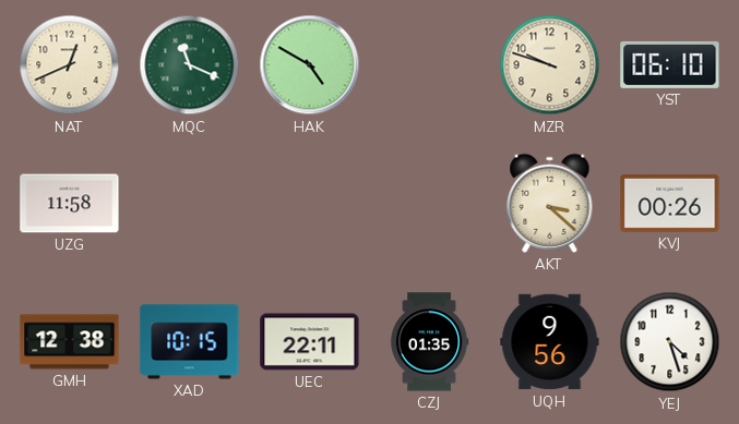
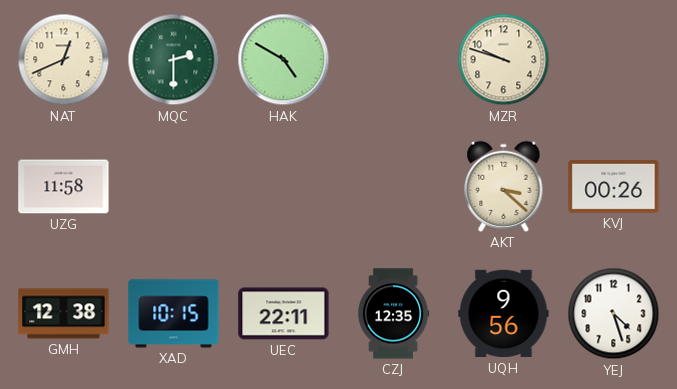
MQC: 11:19 -> 2:30 (174, 60)
YST: 06:10 -> none (670, 64)
CZJ: 01:35 -> 12:35 (393, 314)
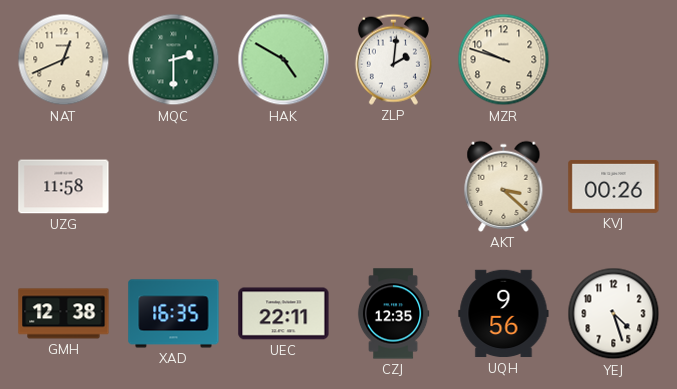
ZLP: none -> 2:01 (393, 59)
XAD: 10:15 -> 16:35 (174, 314)
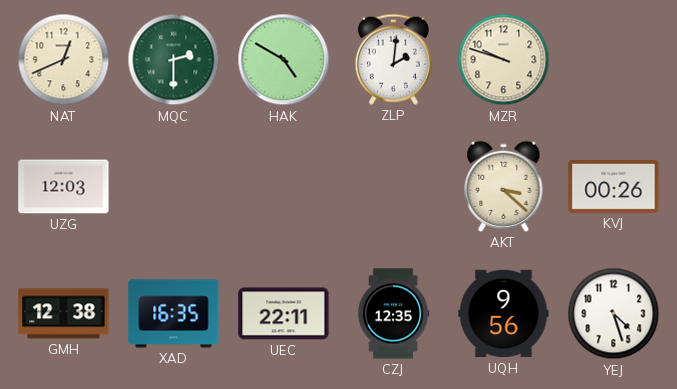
UZG: 11:58 -> 12:03 (64, 187)
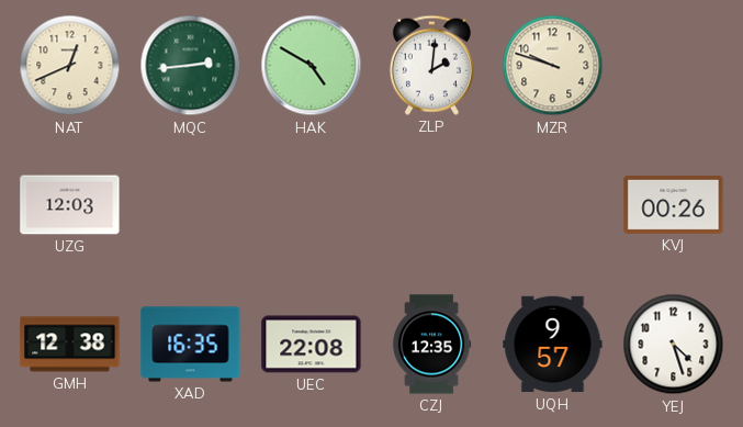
MQC: 2:30 -> 2:44 (191, 66)
AKT: 3:22 -> none (504, 186)
UEC: 22:11 -> 22:08 (312, 345)
UQH: 9:56 -> 9:57 (553, 345)
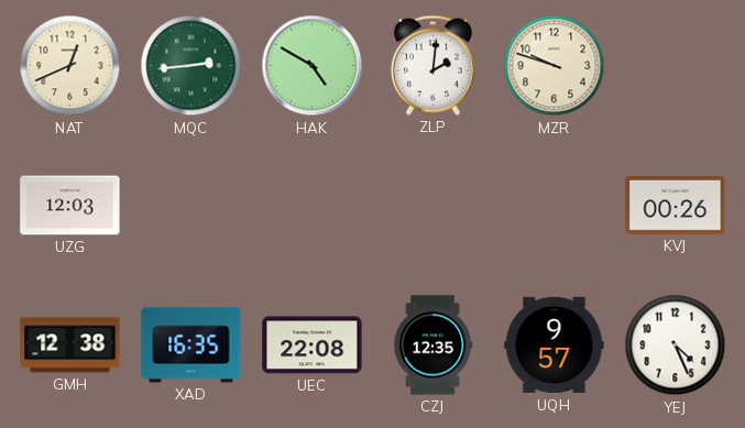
YEJ: 4:27 -> 4:26 (676, 345)
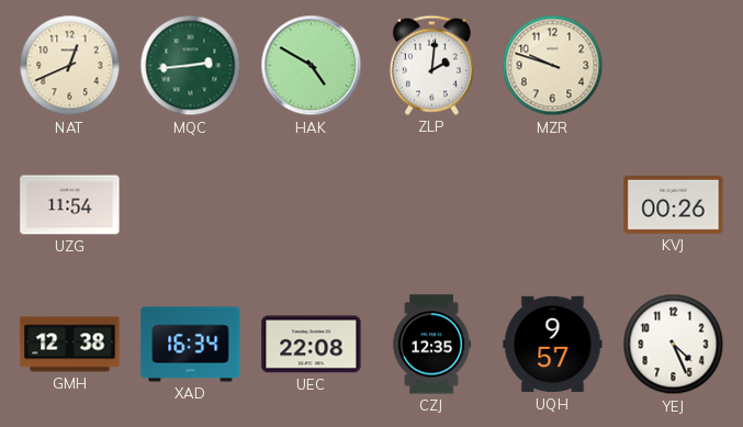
UZG: 12:03 -> 11:54 (70, 205)
XAD: 16:35 -> 16:34 (191, 345)
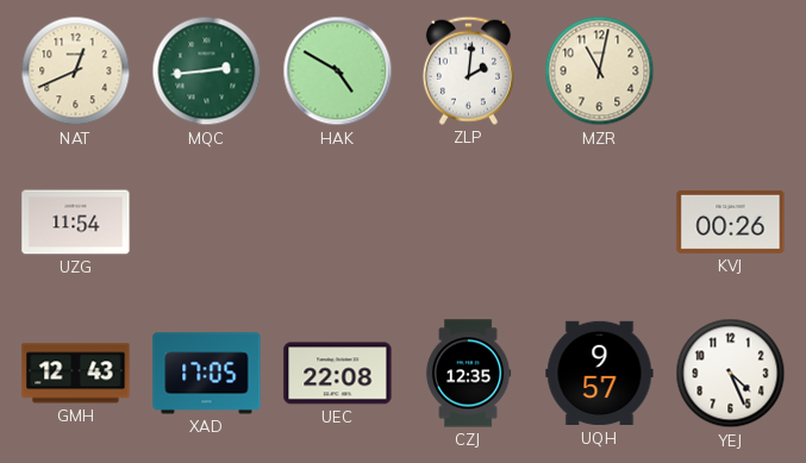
MZR: 9:48 -> 11:02 (600, 71)
GMH: 12:38 -> 12:43 (76, 374)
XAD: 16:34 -> 17:05 (207, 374)
